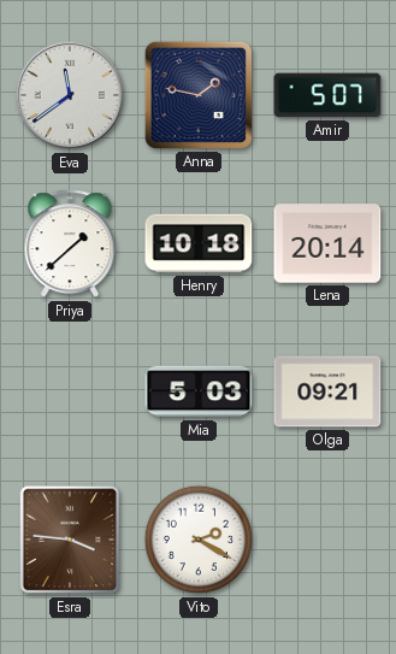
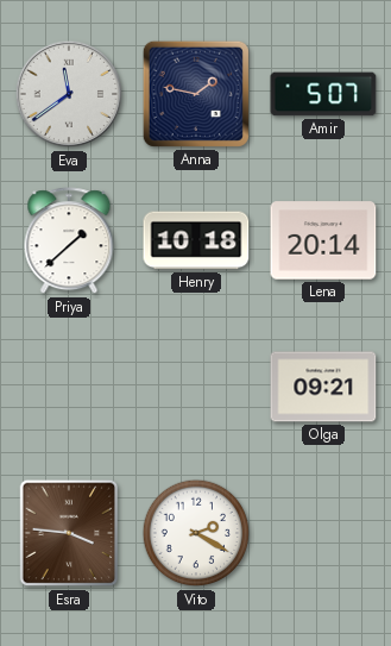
Mia: 5:03 -> none (199, 391)
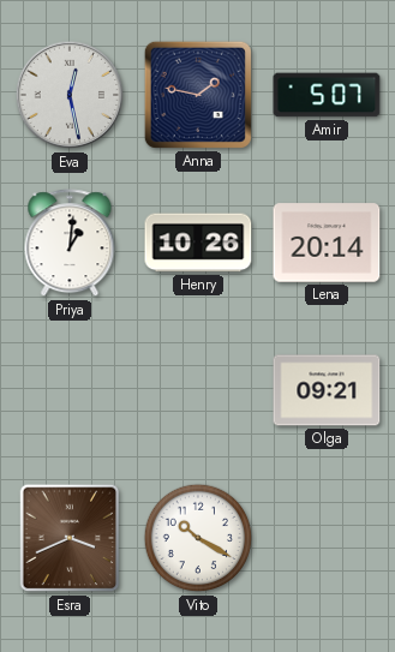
Eva: 11:39 -> 12:28 (70, 95)
Priya: 1:38 -> 1:01 (70, 244)
Henry: 10:18 -> 10:26 (198, 243)
Esra: 3:46 -> 3:41 (70, 538)
Vito: 2:20 -> 10:20 (198, 538)
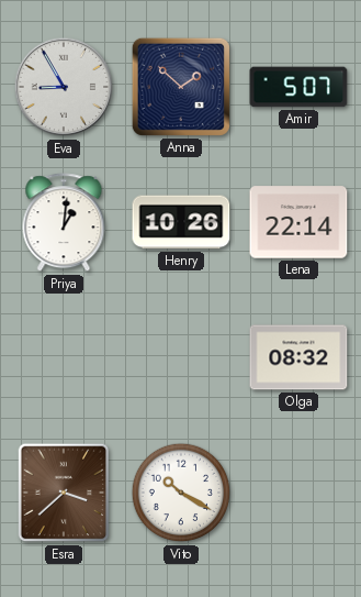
Eva: 12:28 -> 8:55 (64, 87)
Anna: 1:47 -> 1:52 (181, 87)
Lena: 20:14 -> 22:14 (298, 222)
Olga: 09:21 -> 08:32 (298, 357)
Esra: 3:41 -> 3:38 (64, 493)
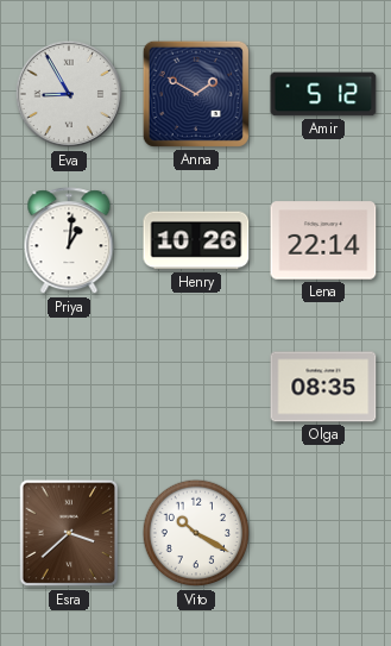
Anna: 1:52 -> 1:50 (196, 94)
Amir: 5:07 -> 5:12 (323, 94)
Olga: 08:32 -> 08:35 (323, 387)
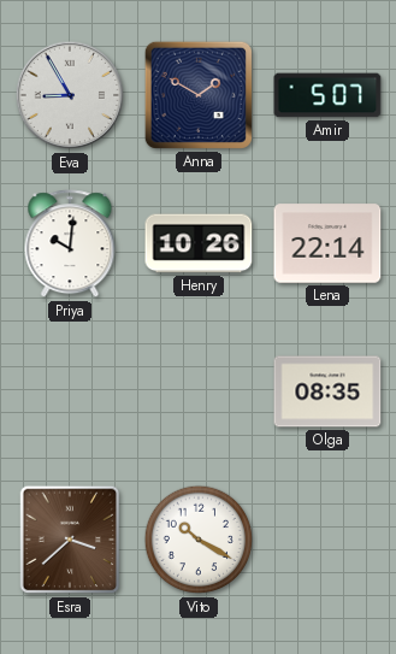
Amir: 5:12 -> 5:07 (327, 95)
Priya: 1:01 -> 10:01 (70, 244)
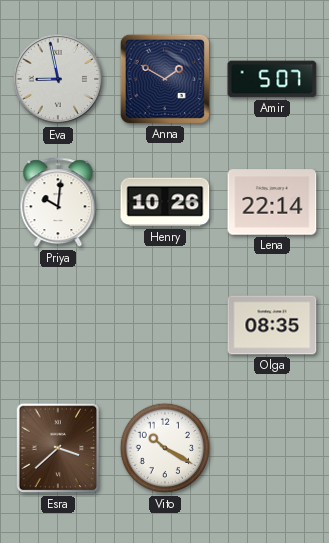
Eva: 8:55 -> 8:58 (58, 79)
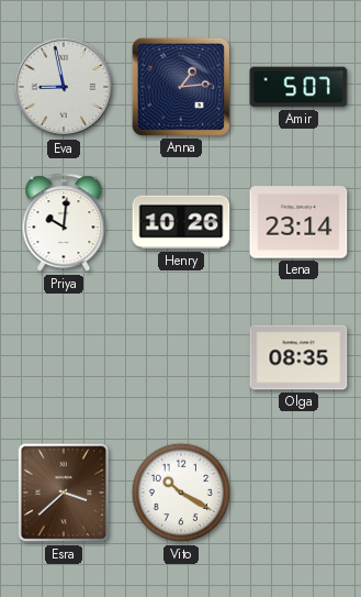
Anna: 1:50 -> 1:14 (181, 87)
Lena: 22:14 -> 23:14 (298, 222)
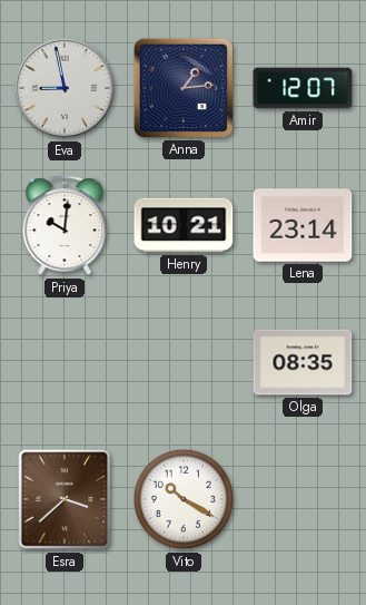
Amir: 5:07 -> 12:07 (303, 88)
Henry: 10:26 -> 10:21 (184, 225)
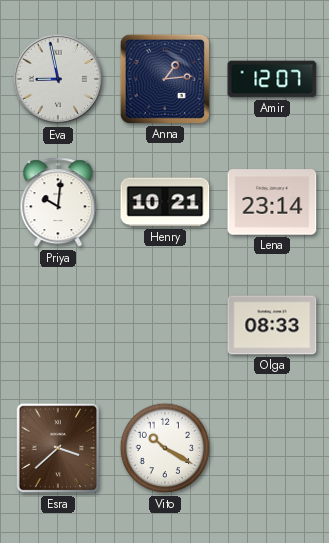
Olga: 08:35 -> 08:33 (272, 325)
